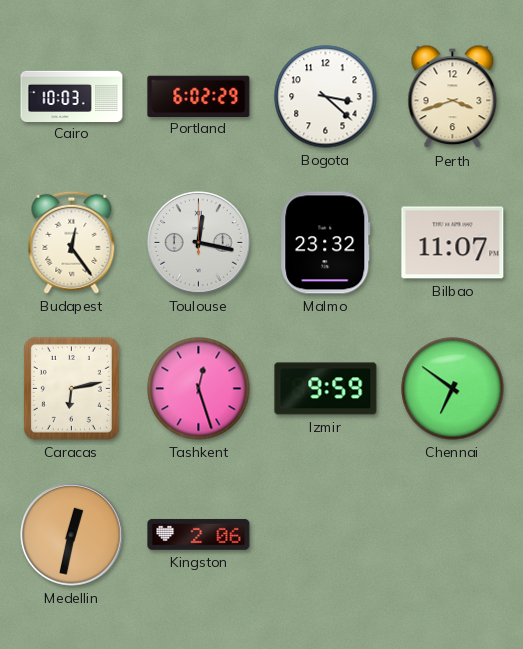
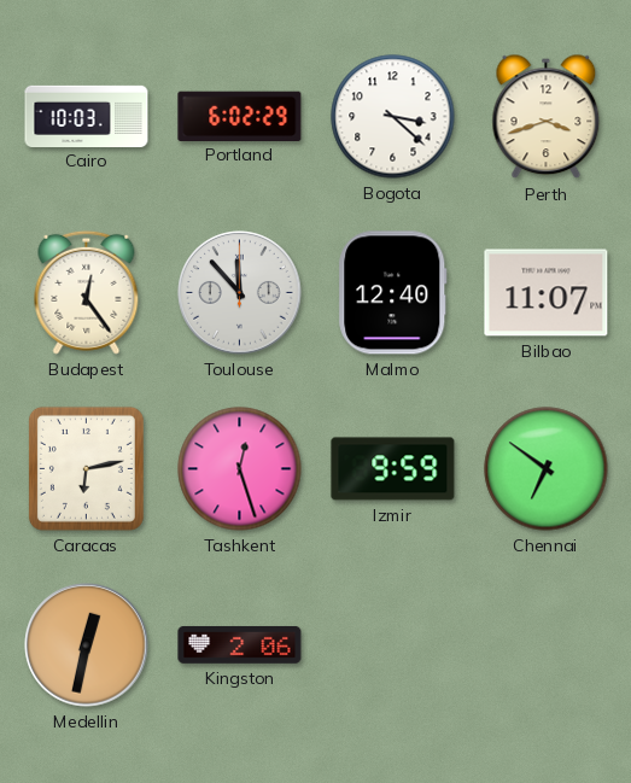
Toulouse: 12:17 -> 11:53 (240, 293)
Malmo: 23:32 -> 12:40 (393, 293)
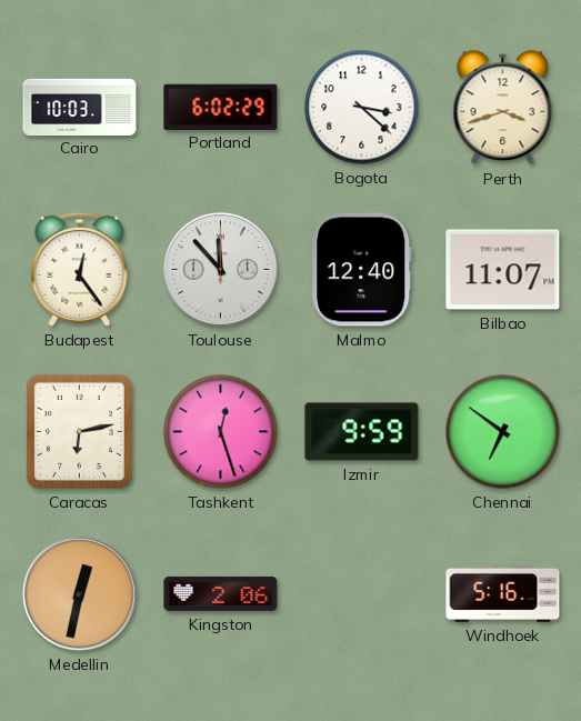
Windhoek: none -> 5:16 (503, 593)
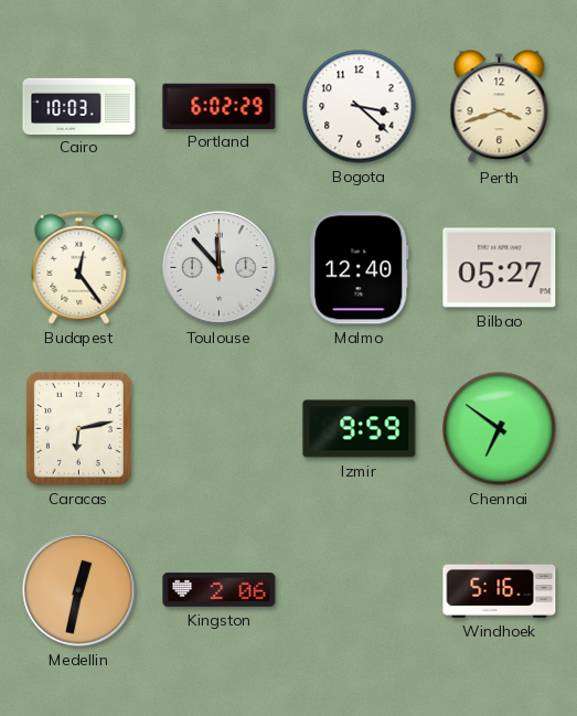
Bilbao: 11:07 -> 05:27 (500, 268)
Tashkent: 12:27 -> none (221, 432)
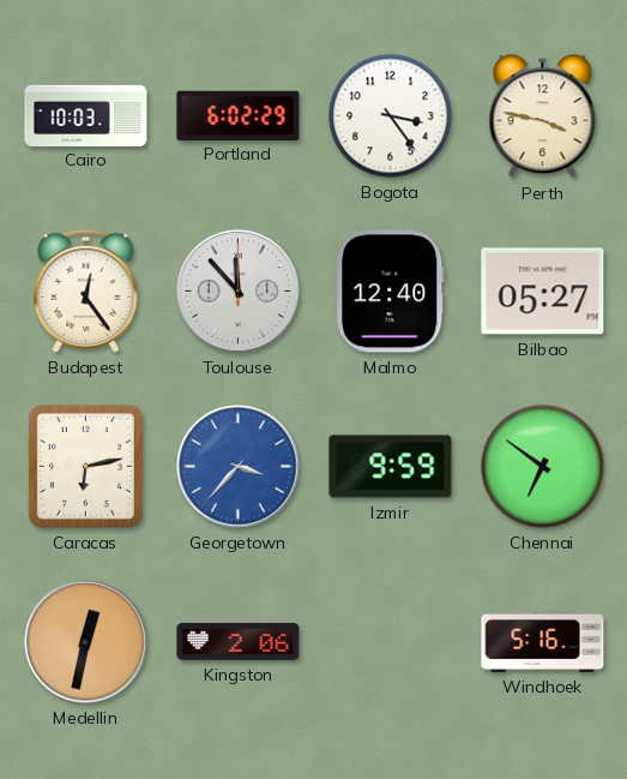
Bogota: 3:22 -> 3:24 (391, 116)
Perth: 3:42 -> 3:47 (543, 116)
Georgetown: none -> 3:37 (239, 467)
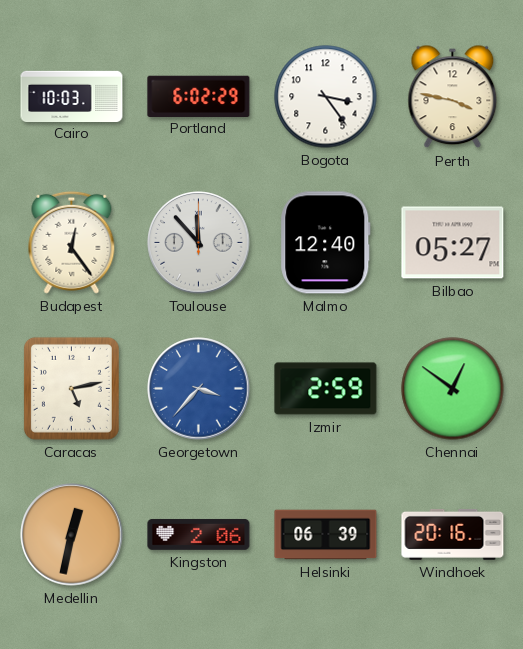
Caracas: 6:13 -> 5:13 (71, 388)
Izmir: 9:59 -> 2:59 (326, 389)
Chennai: 6:51 -> 12:51 (453, 389)
Helsinki: none -> 06:39 (326, 535)
Windhoek: 5:16 -> 20:16 (453, 534)
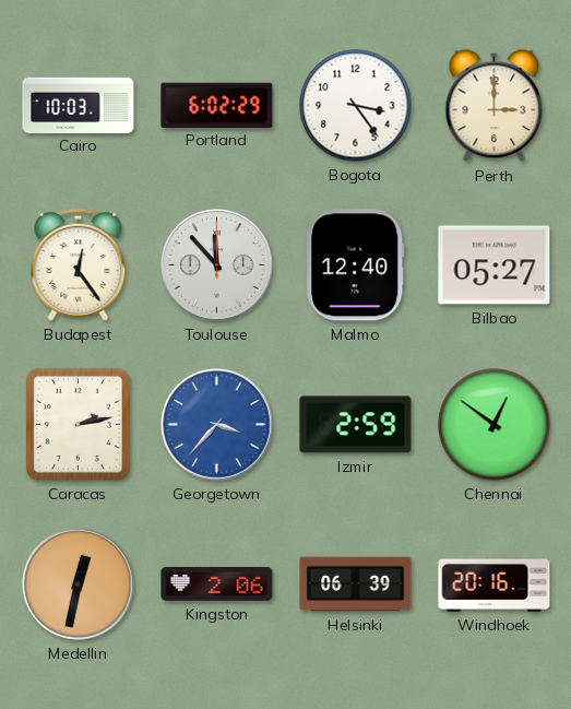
Perth: 3:47 -> 3:00 (495, 106)
Caracas: 5:13 -> 2:13 (78, 424)
